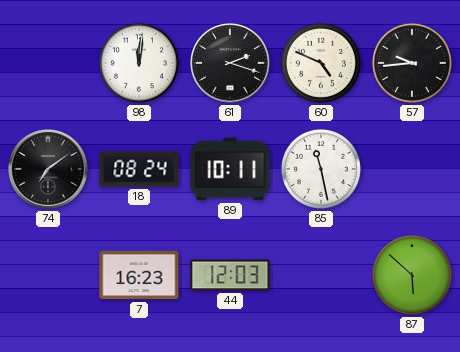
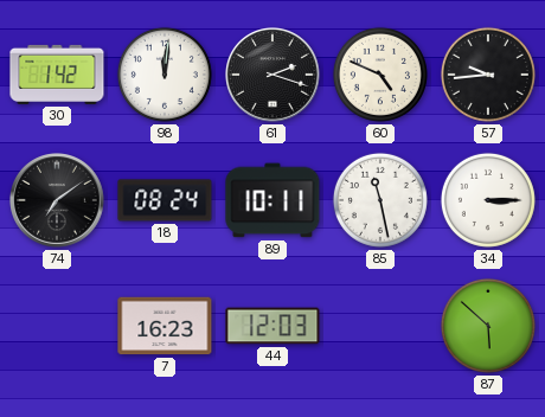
30: none -> 1:42 (57, 75)
34: none -> 3:15 (488, 200)
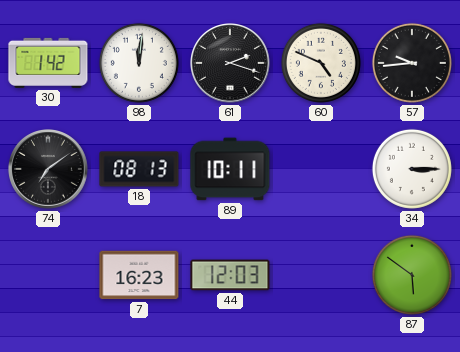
18: 08:24 -> 08:13 (139, 169)
85: 11:28 -> none (380, 200)
87: 5:52 -> 5:51 (412, 275)
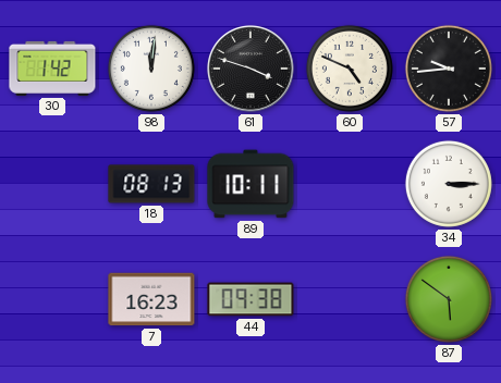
61: 2:18 -> 3:48 (250, 69)
74: 7:09 -> none (48, 169)
44: 12:03 -> 09:38 (250, 299)
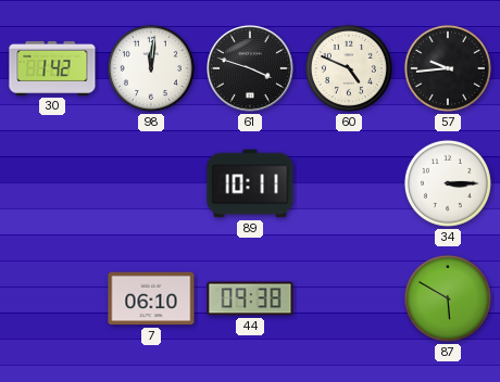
18: 08:13 -> none (151, 184)
7: 16:23 -> 06:10 (151, 298)
87: 5:51 -> 5:50 (448, 298)
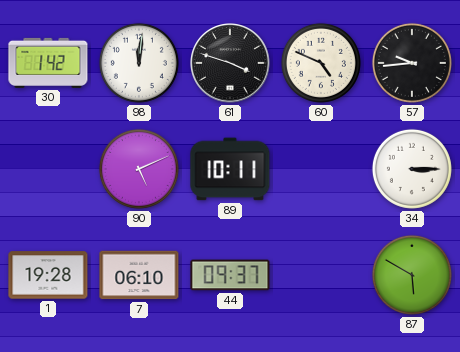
90: none -> 5:11 (139, 169)
1: none -> 19:28 (48, 275)
44: 09:38 -> 09:37 (230, 275)
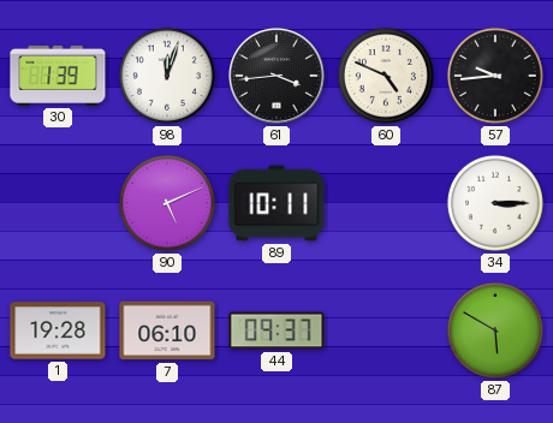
30: 1:42 -> 1:39 (58, 76)
98: 12:01 -> 12:03 (167, 76)
61: 3:48 -> 3:44 (276, 76)
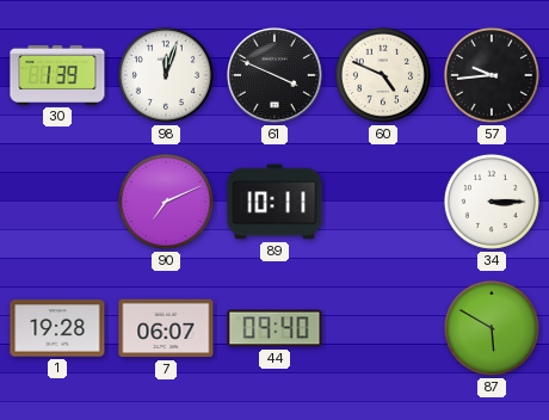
61: 3:44 -> 3:49 (274, 75)
90: 5:11 -> 7:11 (166, 202)
7: 06:10 -> 06:07 (166, 328)
44: 09:37 -> 09:40 (274, 328)
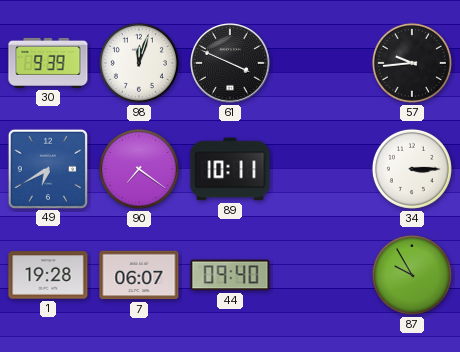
30: 1:39 -> 9:39 (48, 63)
60: 4:49 -> none (383, 75)
49: none -> 6:40 (47, 168)
90: 7:11 -> 7:21 (139, 169)
87: 5:50 -> 9:55 (412, 275)
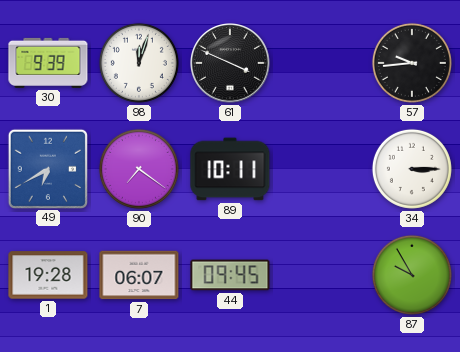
44: 09:40 -> 09:45 (230, 275)
